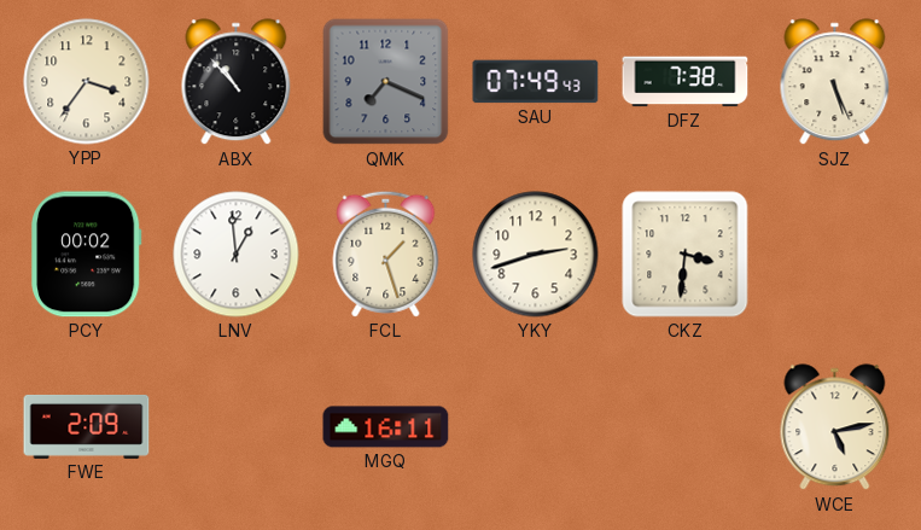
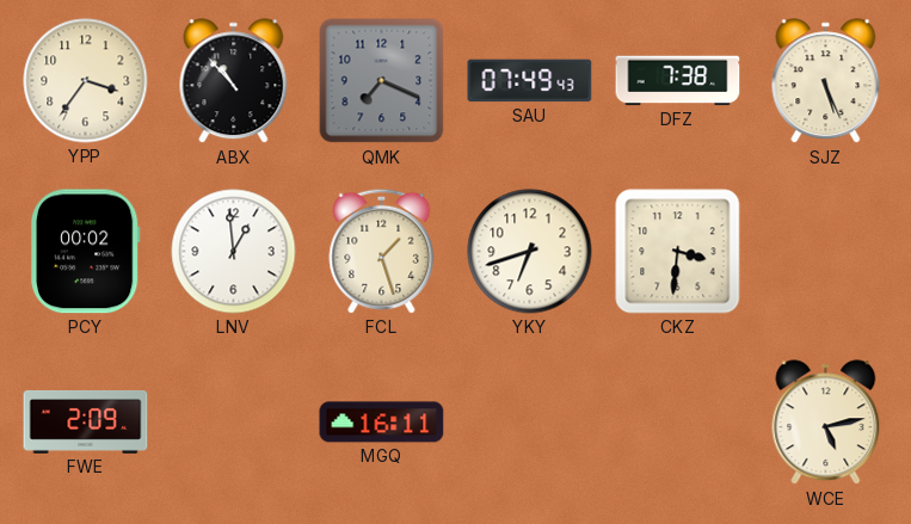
YKY: 2:42 -> 6:42 (530, 252)
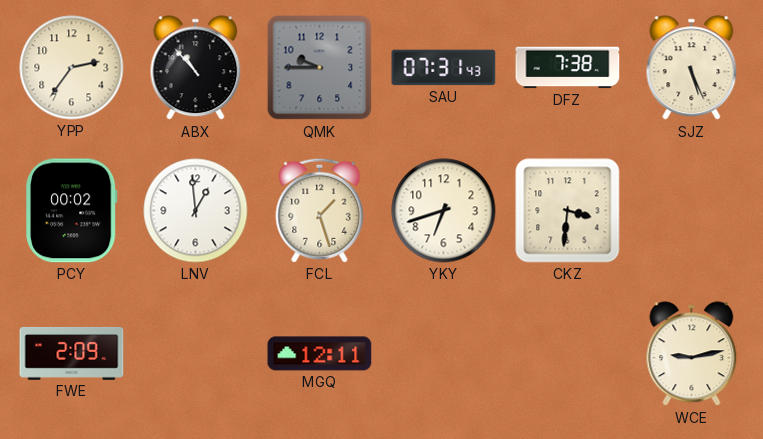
YPP: 3:36 -> 2:36 (72, 68)
QMK: 7:19 -> 9:45 (320, 68)
SAU: 07:49 -> 07:31 (444, 68)
MGQ: 16:11 -> 12:11 (320, 354)
WCE: 5:13 -> 9:13 (692, 354)
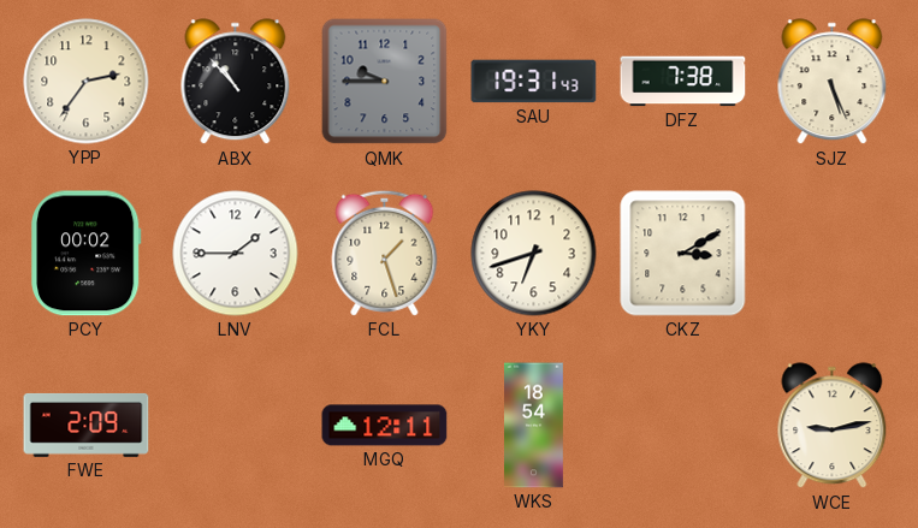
SAU: 07:31 -> 19:31 (534, 82)
LNV: 12:59 -> 1:45 (236, 254)
CKZ: 3:31 -> 3:10 (683, 254)
WKS: none -> 18:54 (534, 426)
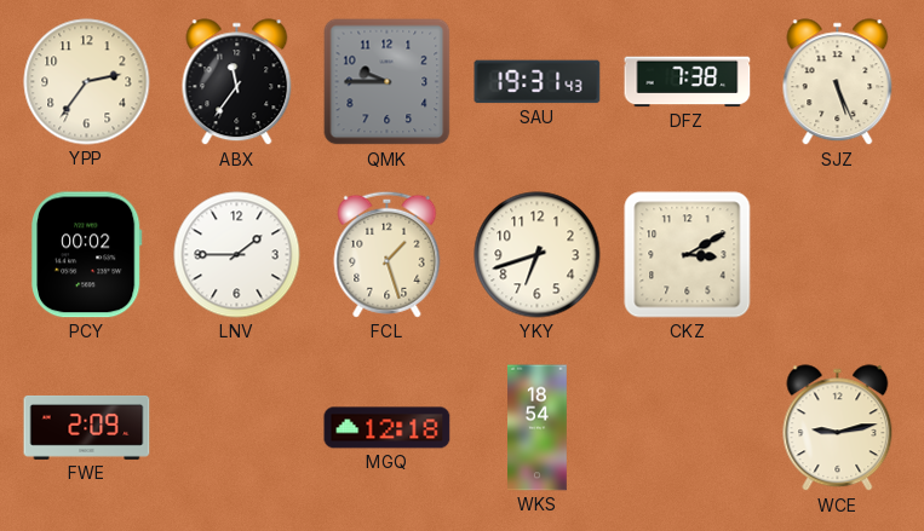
ABX: 10:53 -> 11:36 (237, 82)
MGQ: 12:11 -> 12:18 (388, 428)
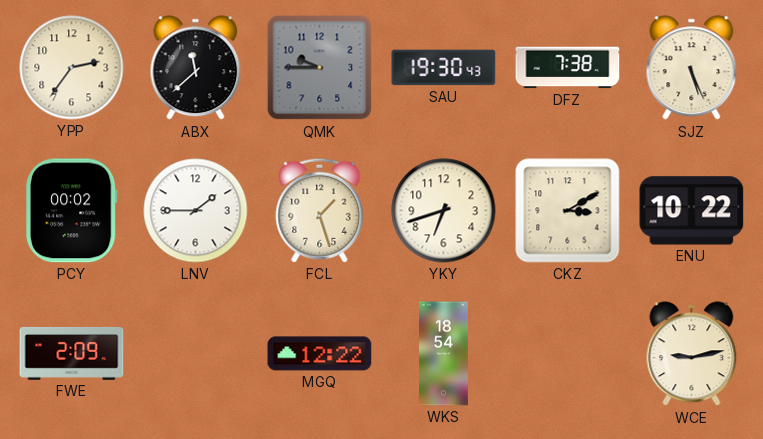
ABX: 11:36 -> 11:38 (196, 68)
SAU: 19:31 -> 19:30 (444, 68)
ENU: none -> 10:22 (692, 211)
MGQ: 12:18 -> 12:22 (320, 354)
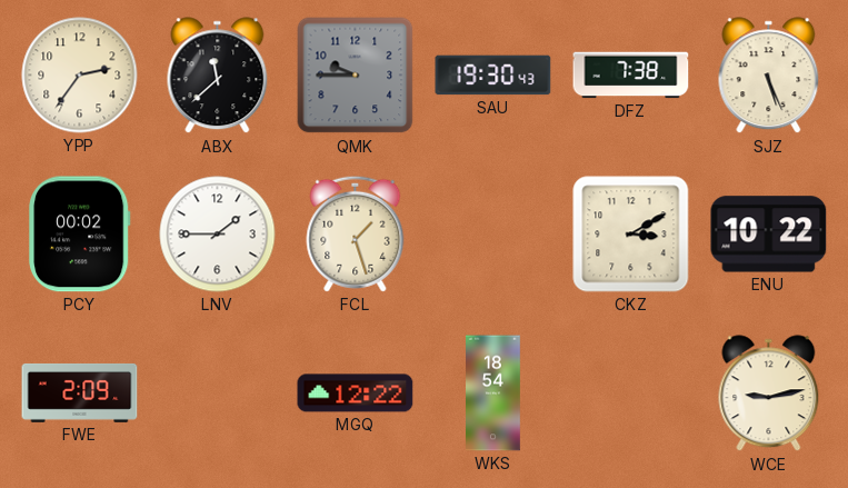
YKY: 6:42 -> none (444, 211)
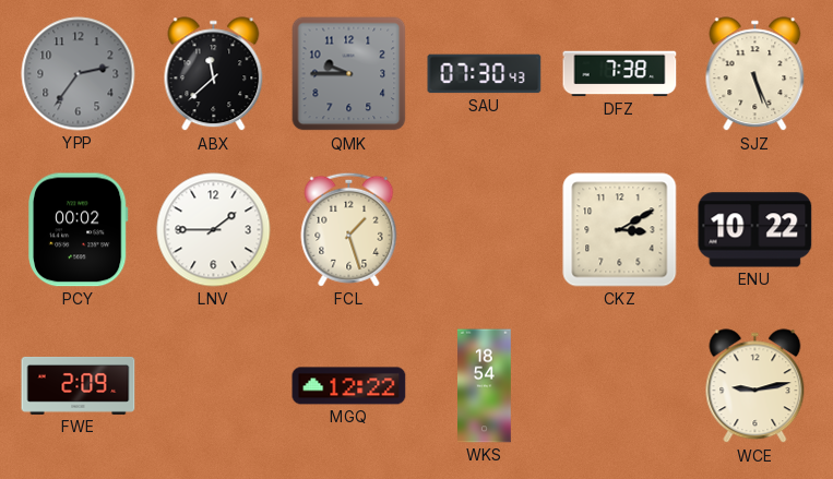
YPP dial: cream -> grey (79, 74)
SAU: 19:30 -> 07:30 (485, 74)
